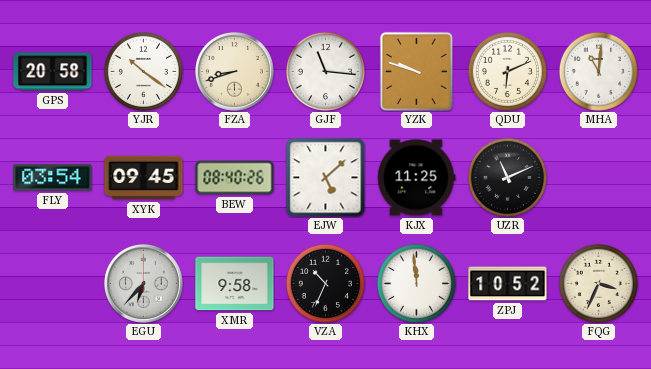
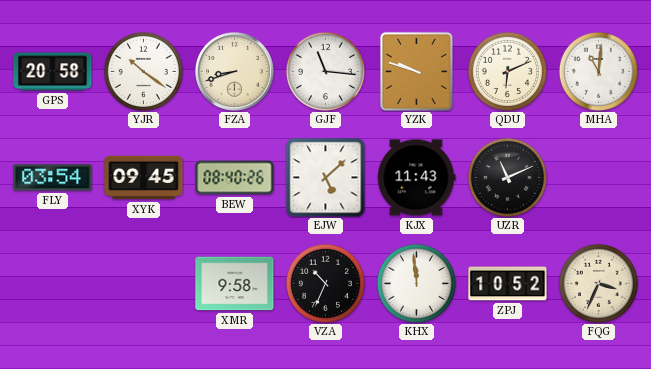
KJX: 11:25 -> 11:43 (417, 178)
EGU: 6:37 -> none (143, 283)
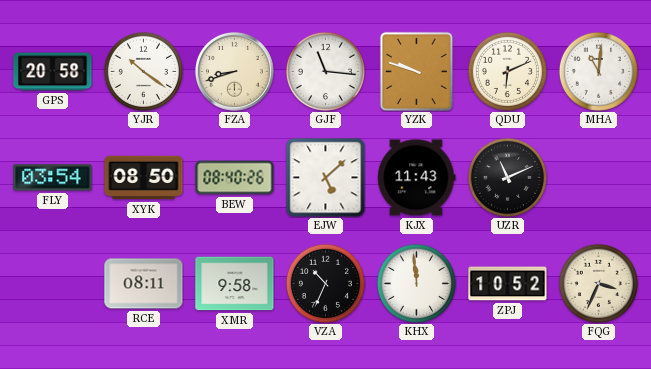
XYK: 09:45 -> 08:50 (144, 178)
RCE: none -> 08:11 (144, 284)
